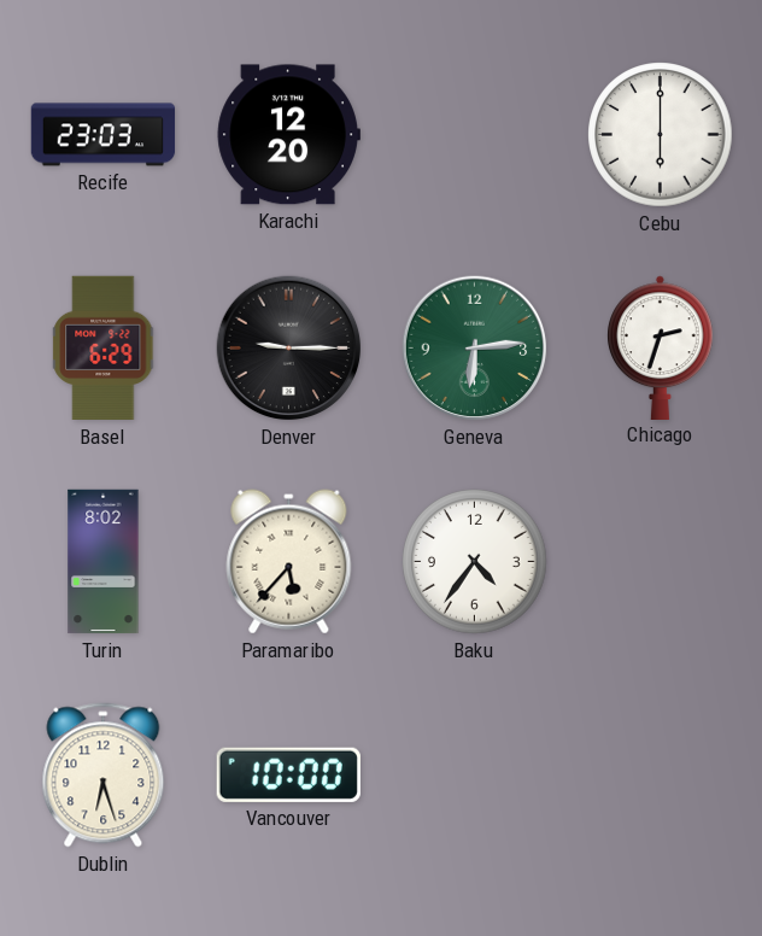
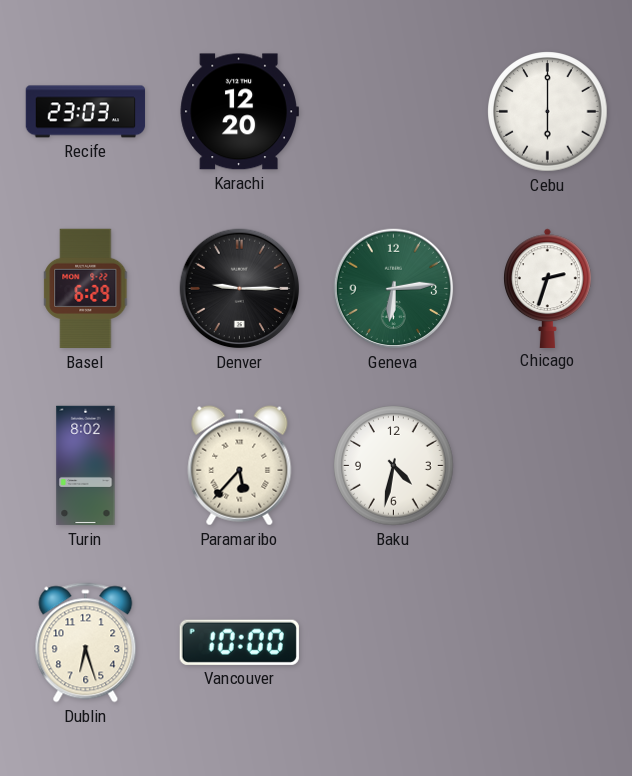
Baku: 4:36 -> 4:32 (394, 466)
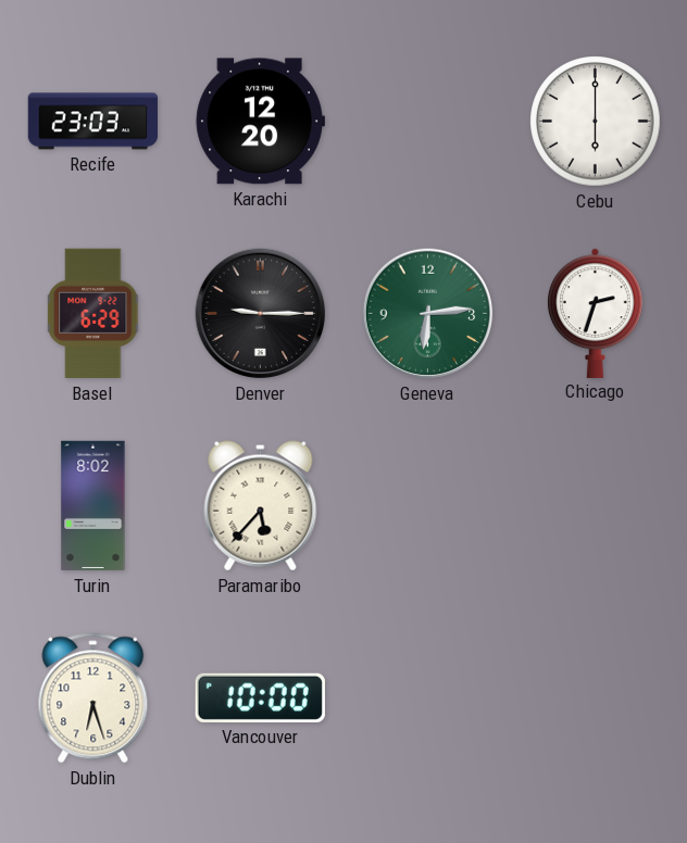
Baku: 4:32 -> none (394, 466)
